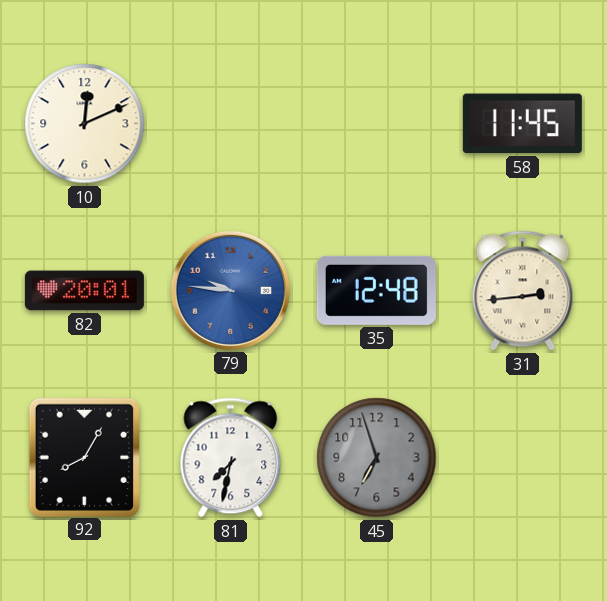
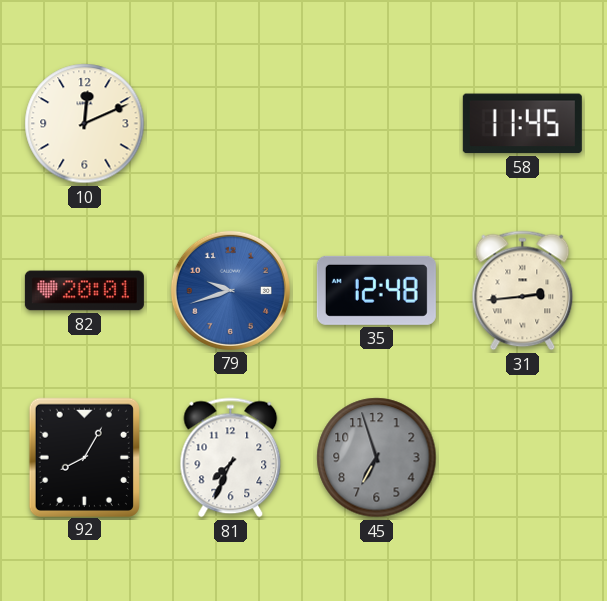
79: 9:46 -> 9:42 (230, 290)
81: 7:32 -> 7:34 (231, 458)
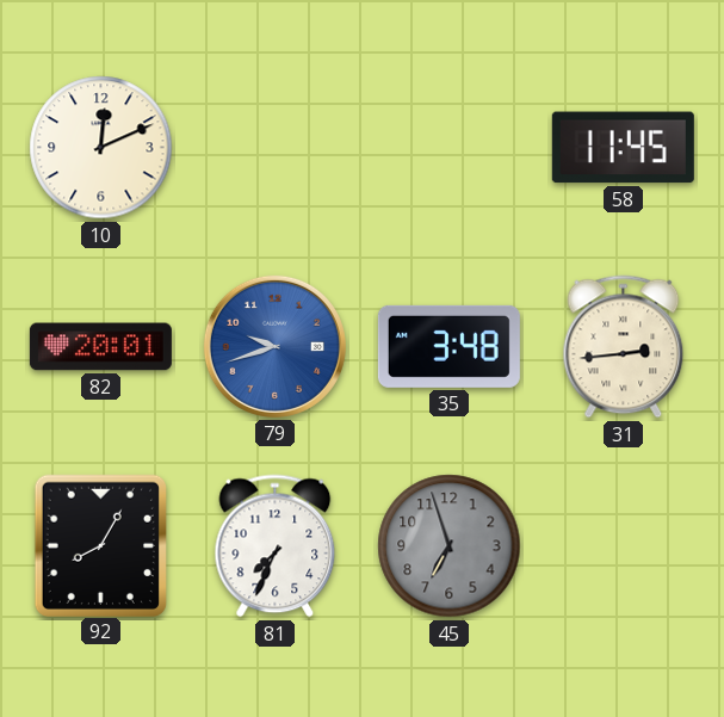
35: 12:48 -> 3:48 (448, 346)
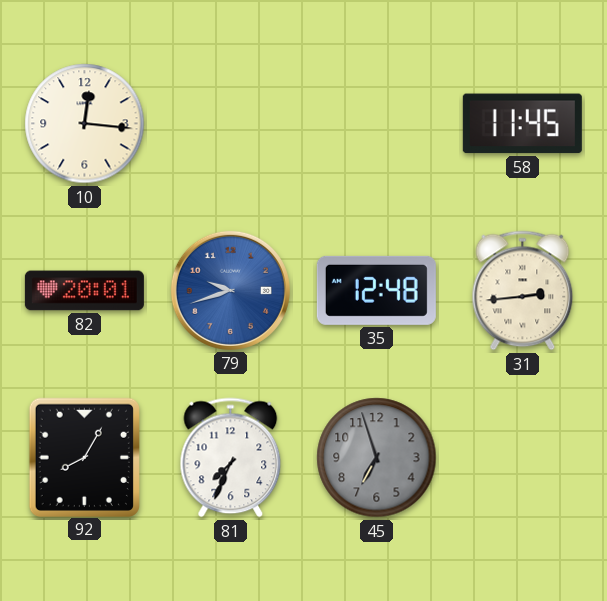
10: 12:11 -> 12:16 (85, 124)
35: 3:48 -> 12:48 (376, 290)
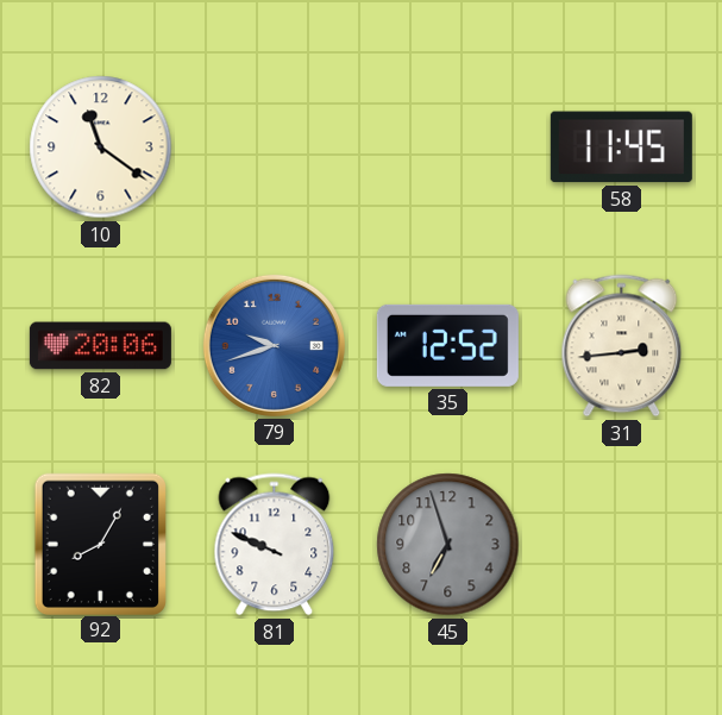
10: 12:16 -> 11:21 (101, 148)
82: 20:01 -> 20:06 (100, 346)
35: 12:48 -> 12:52 (447, 345)
81: 7:34 -> 9:49 (275, 545)
